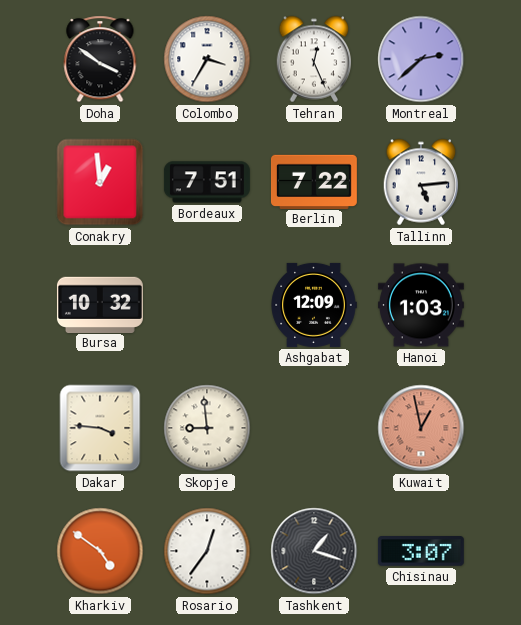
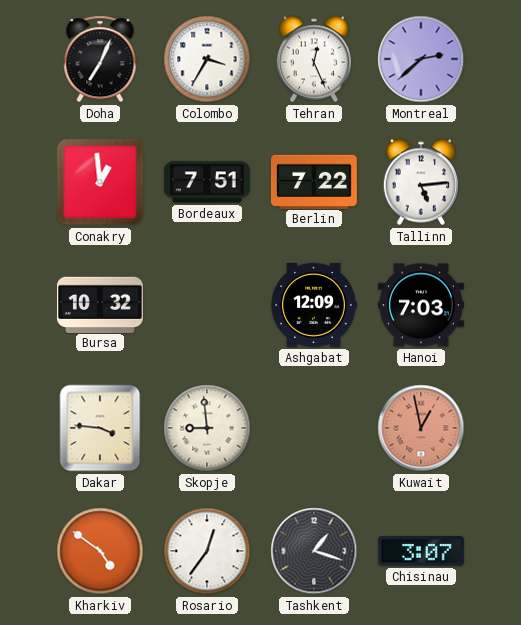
Doha: 3:51 -> 7:04 (100, 59)
Hanoi: 1:03 -> 7:03 (421, 305)
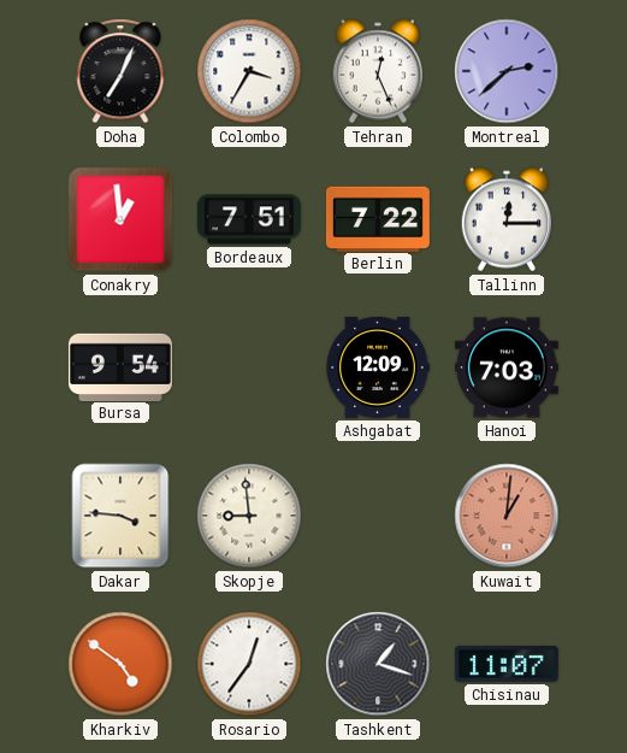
Tallinn: 5:14 -> 12:15 (507, 219)
Bursa: 10:32 -> 9:54 (120, 366)
Kuwait: 12:58 -> 1:01 (507, 516)
Chisinau: 3:07 -> 11:07 (507, 664)
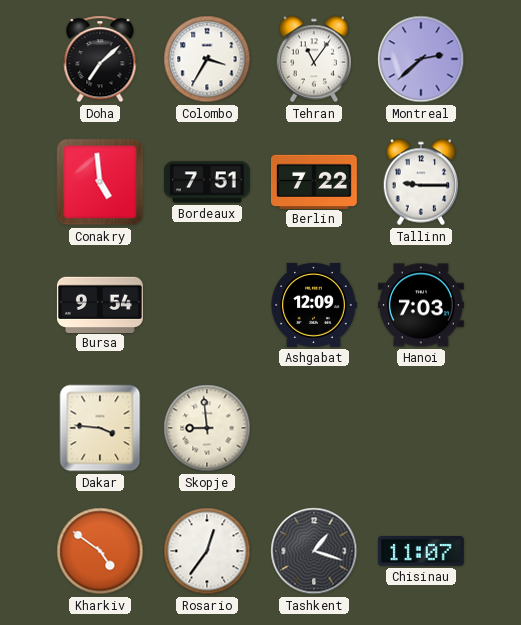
Doha: 7:04 -> 7:08 (100, 59)
Tehran: 12:26 -> 11:06 (314, 59)
Conakry: 12:59 -> 4:59 (100, 182)
Tallinn: 12:15 -> 9:15 (421, 182)
Kuwait: 1:01 -> none (507, 516)
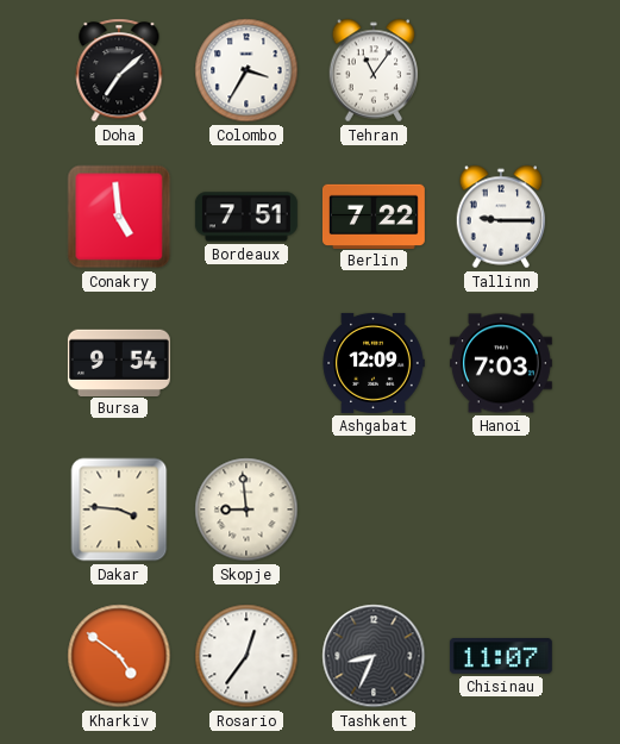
Montreal: 2:38 -> none (421, 59)
Tashkent: 1:18 -> 8:34 (374, 656)
